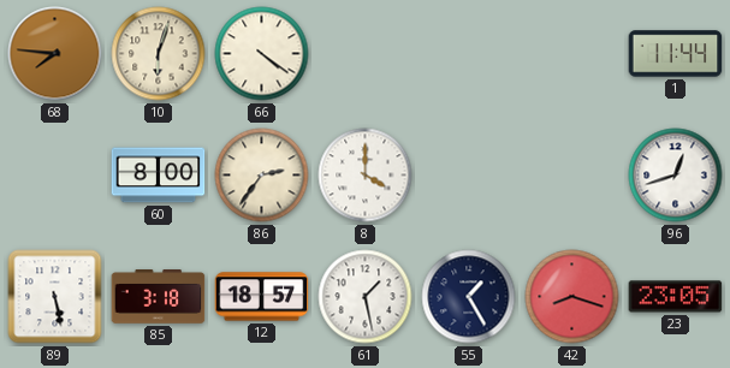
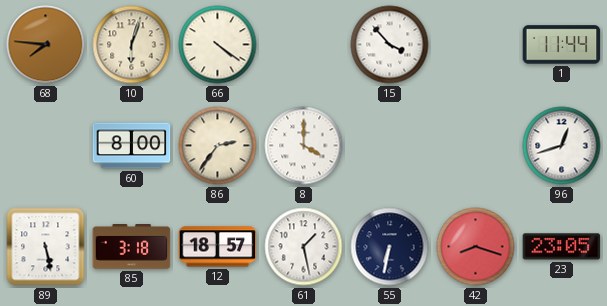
15: none -> 3:53 (390, 45)
55: 1:25 -> 6:32 (390, 247)
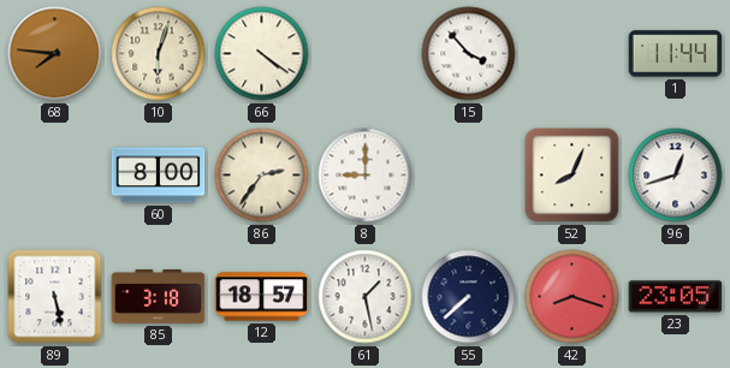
8: 4:00 -> 9:00 (366, 176)
52: none -> 8:04 (572, 176)
55: 6:32 -> 7:38 (469, 297)
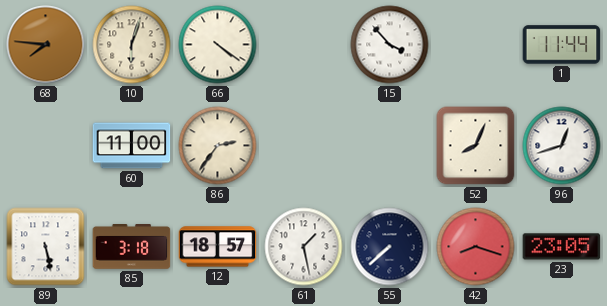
60: 8:00 -> 11:00 (132, 146)
8: 9:00 -> none (366, 176)
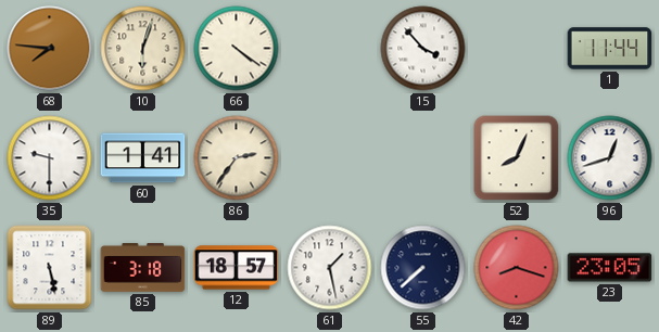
35: none -> 9:30 (50, 158)
60: 11:00 -> 1:41 (143, 158)
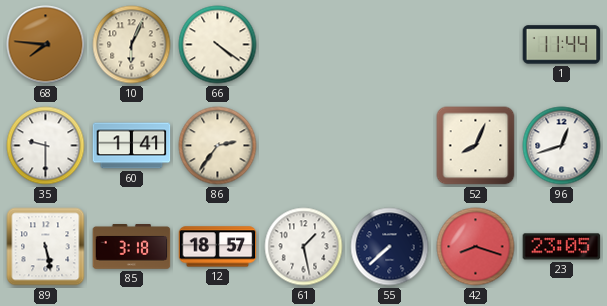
10: 6:03 -> 6:04 (132, 45)
15: 3:53 -> none (423, 49)
